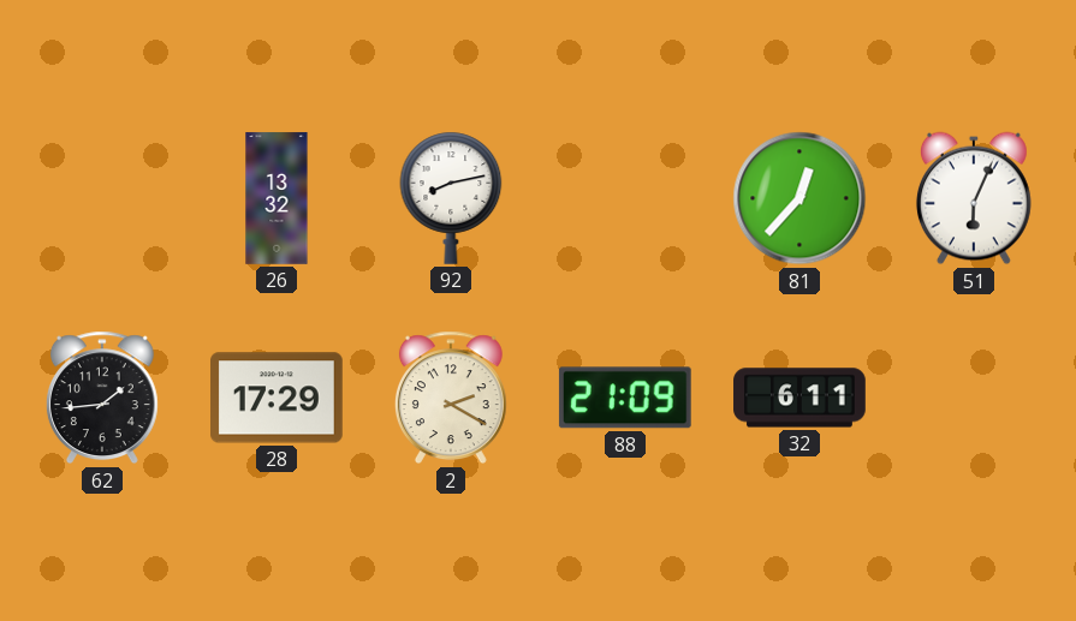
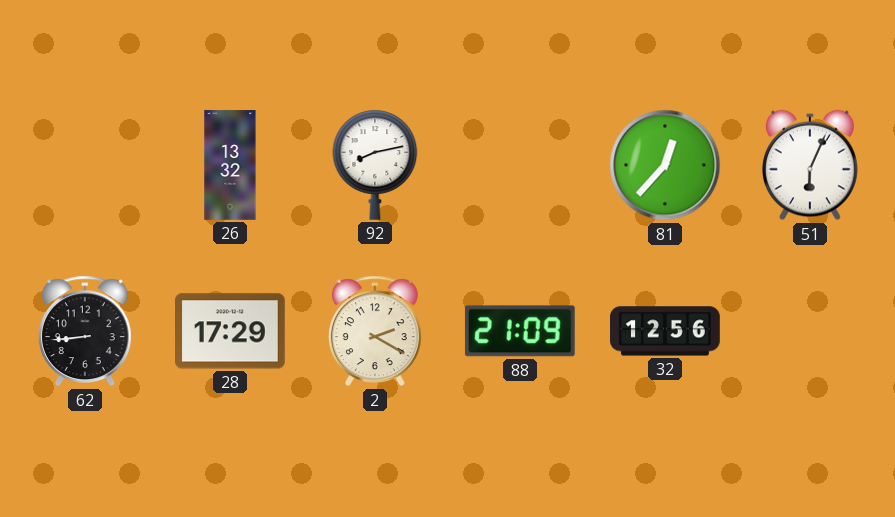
62: 1:44 -> 8:44 (85, 331)
32: 6:11 -> 12:56 (665, 331)
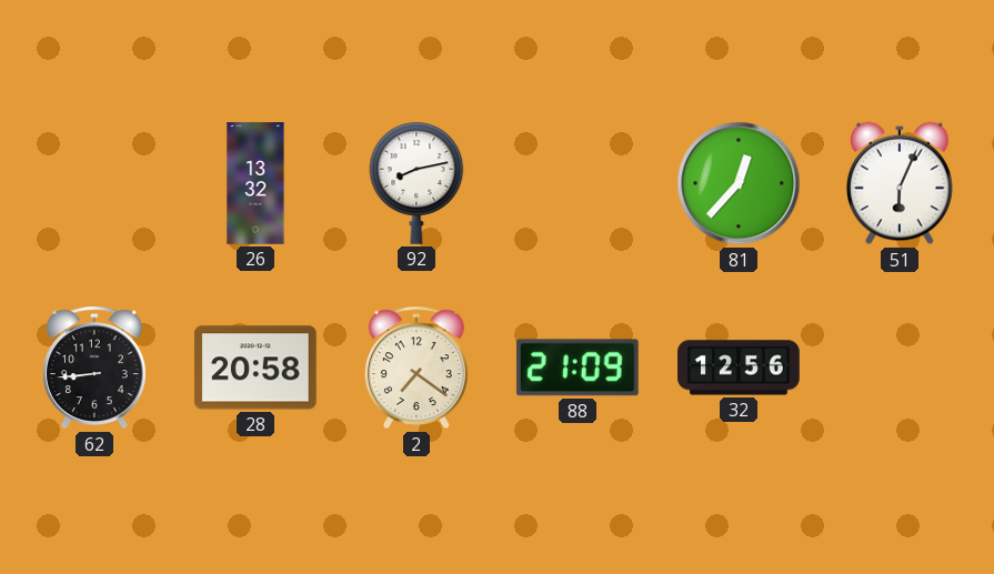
28: 17:29 -> 20:58 (257, 367)
2: 2:20 -> 7:21 (416, 367)
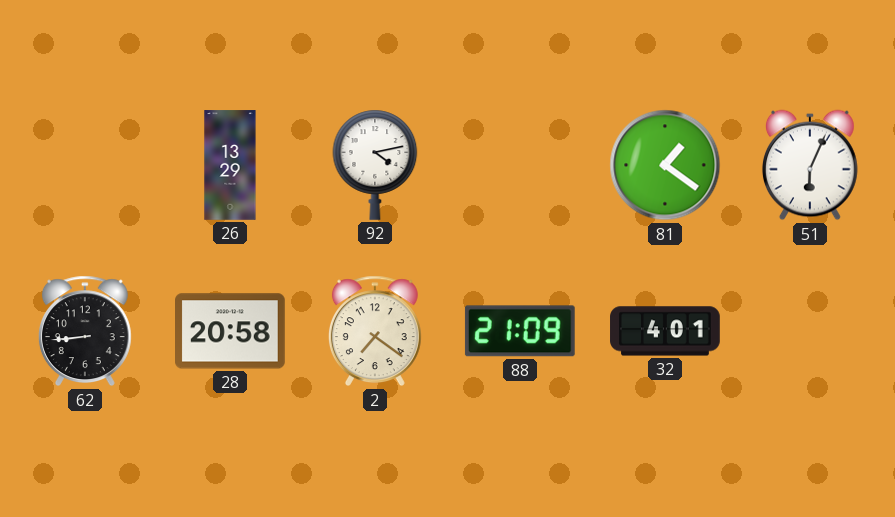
26: 13:32 -> 13:29 (230, 165)
92: 8:13 -> 4:13 (375, 165)
81: 12:37 -> 1:21 (665, 165)
32: 12:56 -> 4:01 (665, 331)
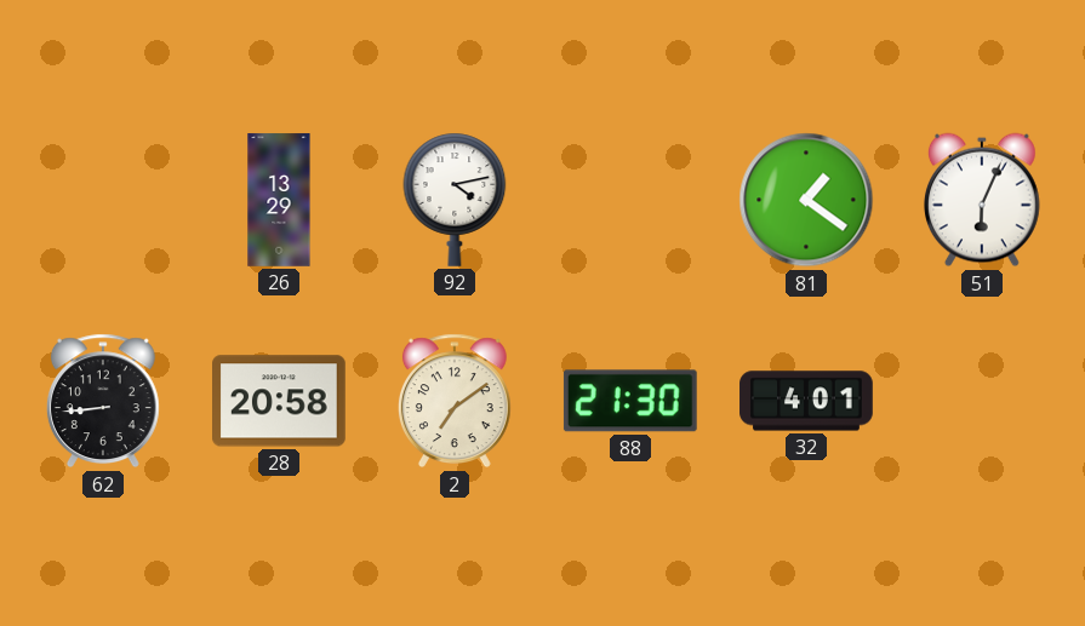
2: 7:21 -> 7:09 (455, 401)
88: 21:09 -> 21:30 (630, 401)
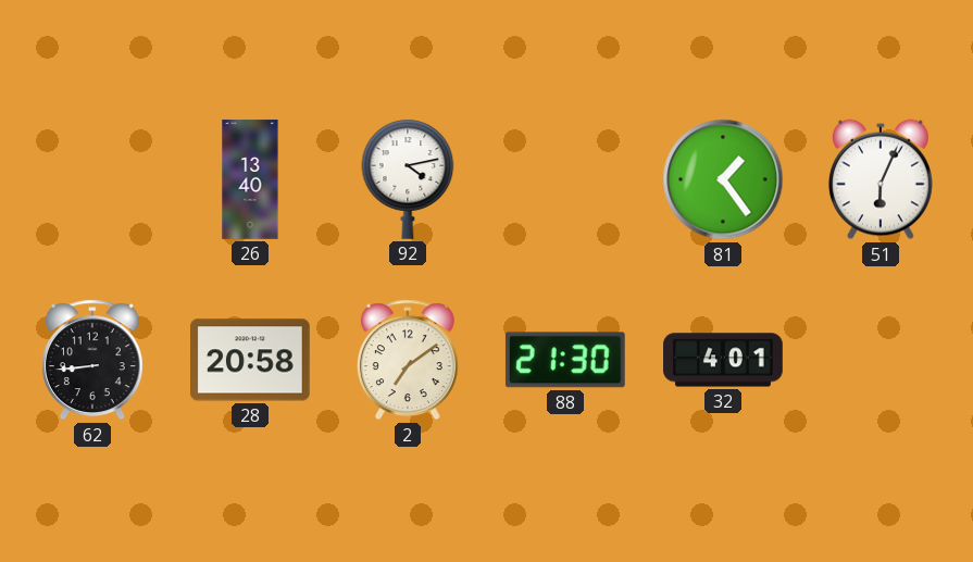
26: 13:29 -> 13:40 (250, 179)
81: 1:21 -> 1:24 (723, 179)
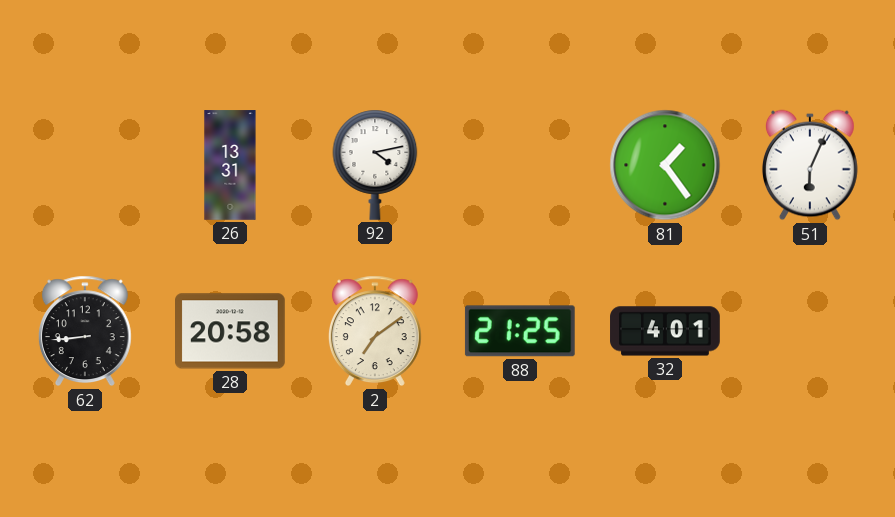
26: 13:40 -> 13:31 (230, 165)
88: 21:30 -> 21:25 (520, 331)
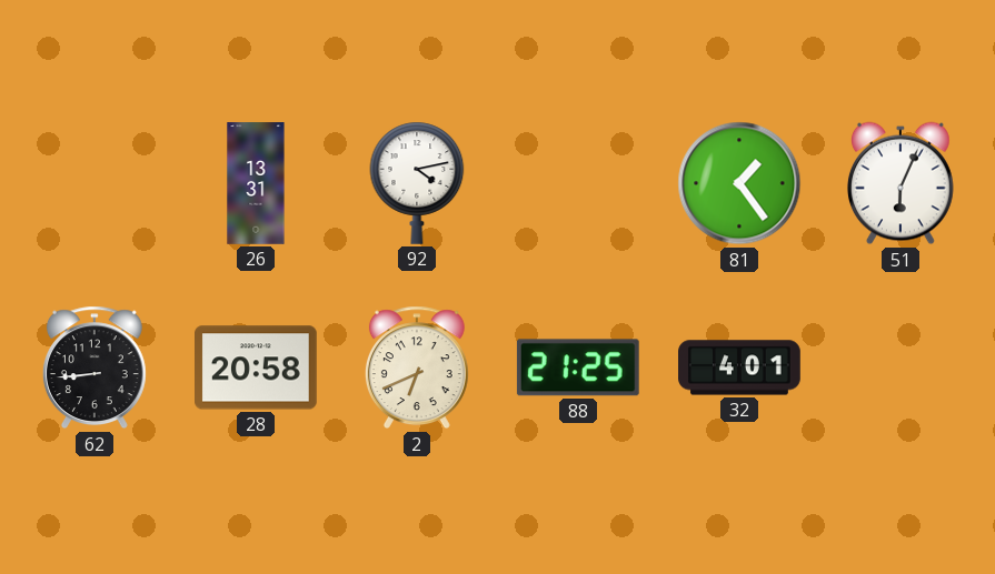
2: 7:09 -> 6:41 (417, 367)
